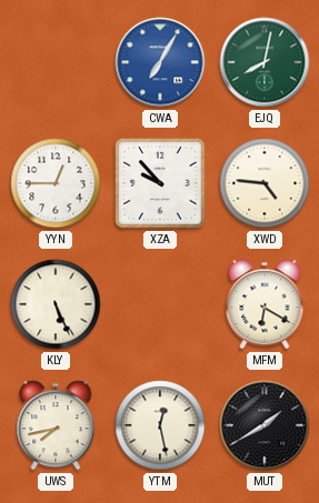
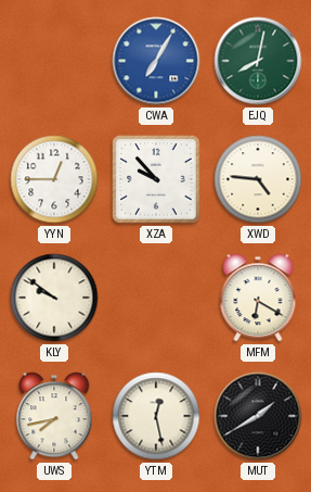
KLY: 5:26 -> 9:51 (54, 298)
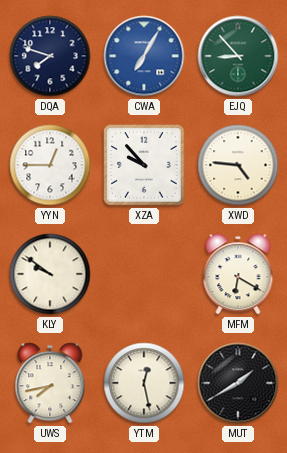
DQA: none -> 7:48 (50, 56)
EJQ: 8:02 -> 8:53 (238, 56)
